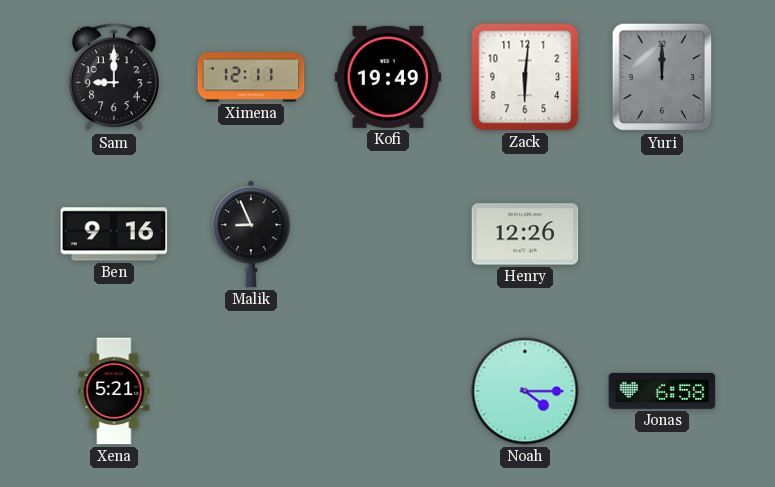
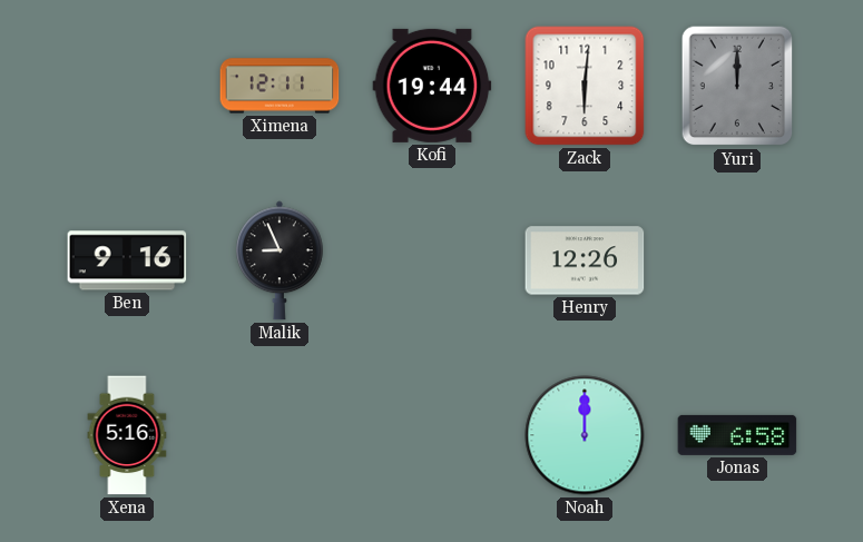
Sam: 9:00 -> none (115, 78)
Kofi: 19:49 -> 19:44 (432, 86)
Xena: 5:21 -> 5:16 (127, 435)
Noah: 4:15 -> 12:00 (585, 435)
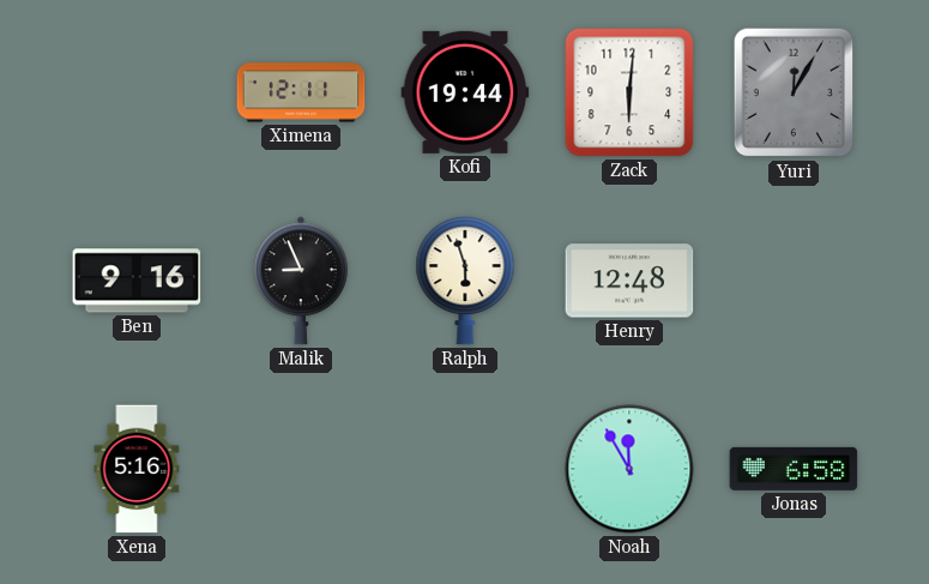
Yuri: 12:00 -> 12:05 (794, 92)
Ralph: none -> 5:57 (465, 281)
Henry: 12:26 -> 12:48 (629, 281)
Noah: 12:00 -> 11:55 (629, 469)
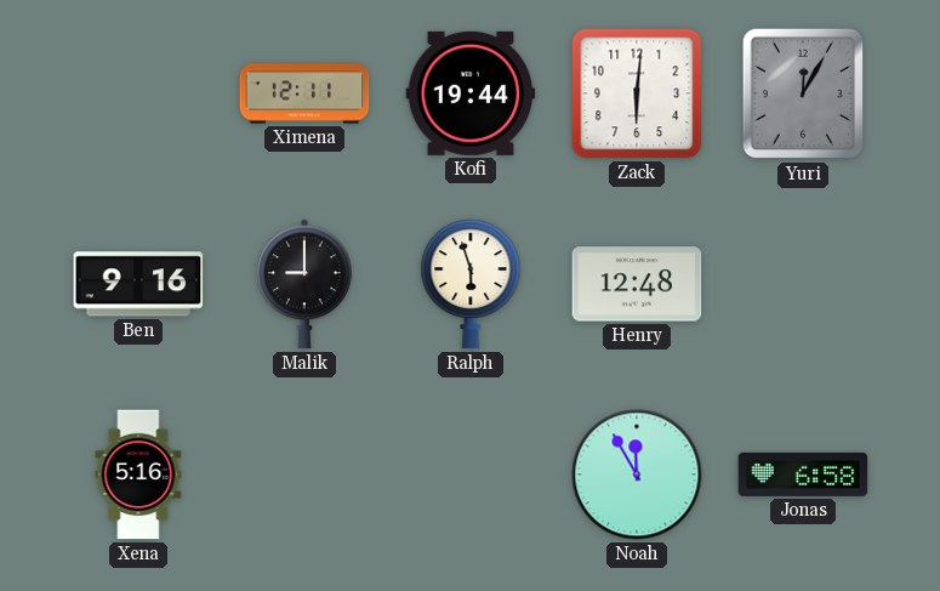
Malik: 8:56 -> 9:00 (306, 284)
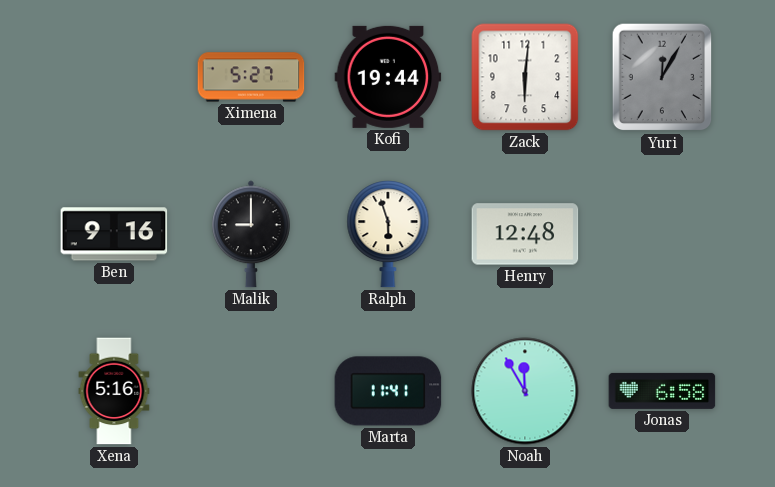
Ximena: 12:11 -> 5:27 (251, 77)
Marta: none -> 11:41 (388, 391)
